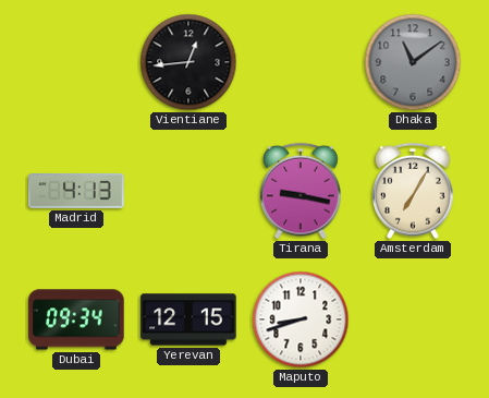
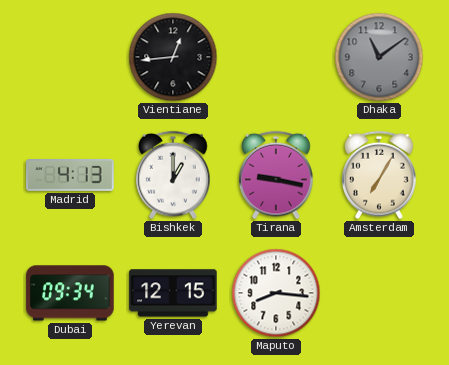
Bishkek: none -> 1:00 (173, 175)
Maputo: 8:42 -> 8:16 (276, 293)
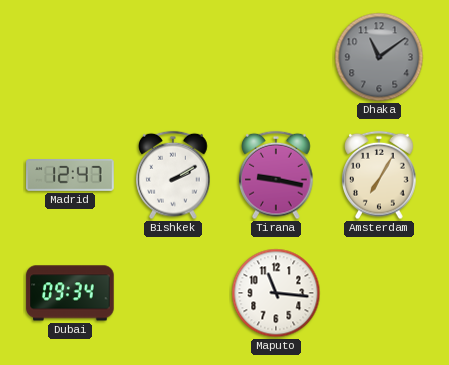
Vientiane: 12:44 -> none (173, 57)
Madrid: 4:13 -> 12:47 (70, 175)
Bishkek: 1:00 -> 2:10 (173, 175)
Yerevan: 12:15 -> none (173, 293)
Maputo: 8:16 -> 11:16 (276, 293)
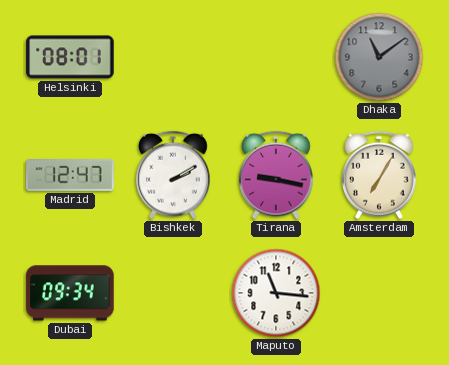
Helsinki: none -> 08:01 (70, 57)
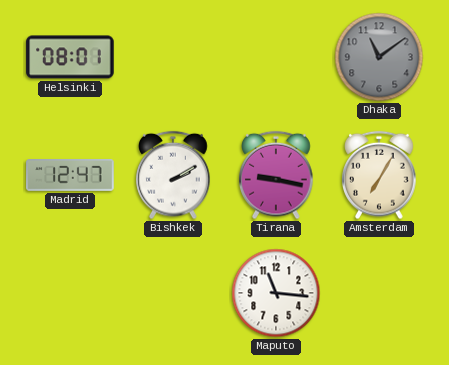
Dubai: 09:34 -> none (70, 293)
